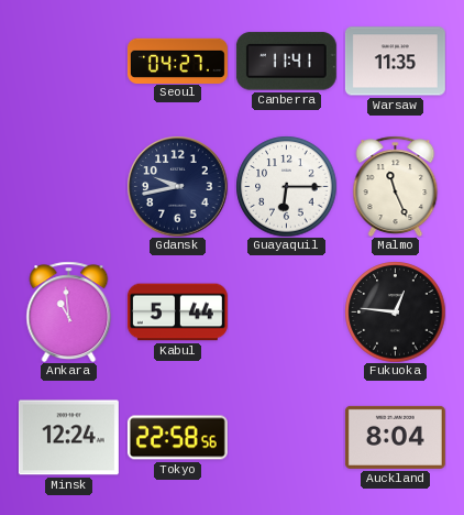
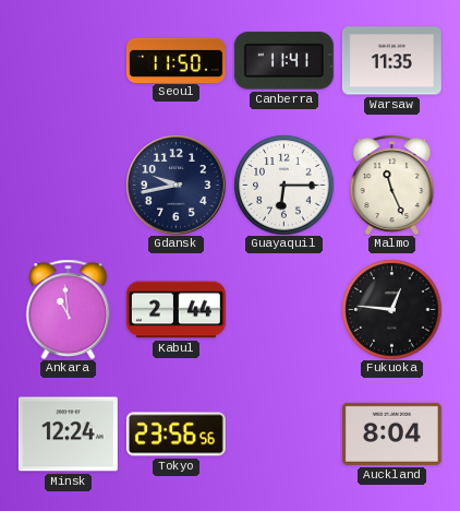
Seoul: 04:27 -> 11:50 (175, 60)
Kabul: 5:44 -> 2:44 (175, 310)
Tokyo: 22:58 -> 23:56 (175, 435)
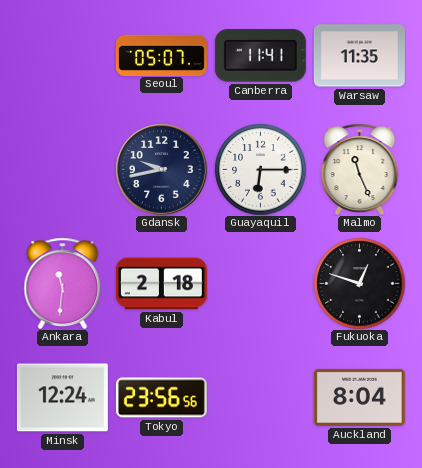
Seoul: 11:50 -> 05:07 (161, 55)
Ankara: 10:59 -> 11:31 (63, 283)
Kabul: 2:44 -> 2:18 (161, 284)
Fukuoka: 12:46 -> 12:48 (359, 283)
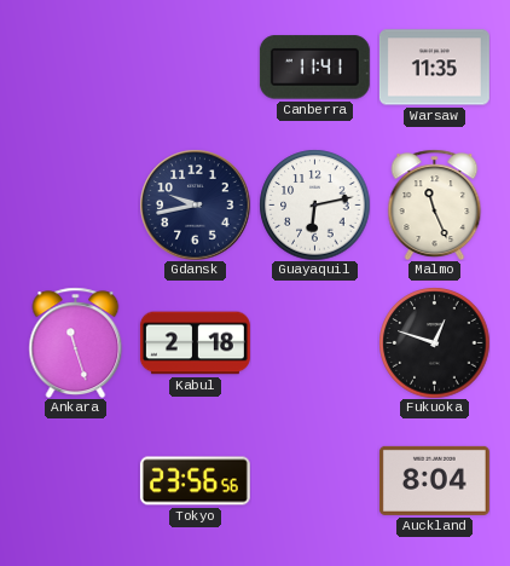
Seoul: 05:07 -> none (161, 55)
Guayaquil: 6:15 -> 6:13 (314, 204)
Ankara: 11:31 -> 11:27 (76, 342)
Minsk: 12:24 -> none (62, 398)
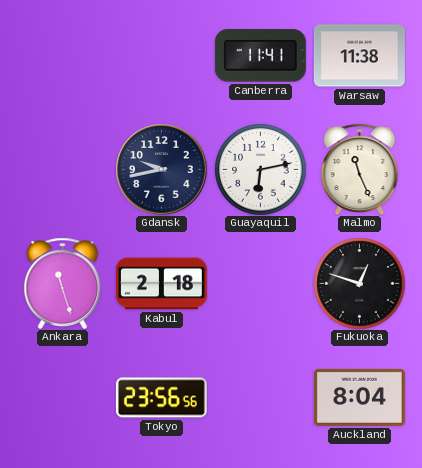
Warsaw: 11:35 -> 11:38 (359, 56)
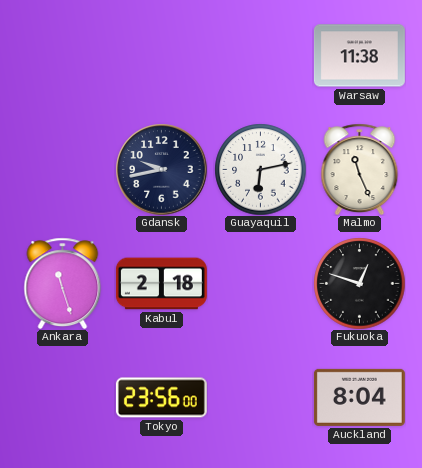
Canberra: 11:41 -> none (260, 56)
Tokyo: 23:56:56 -> 23:56:00 (161, 398)
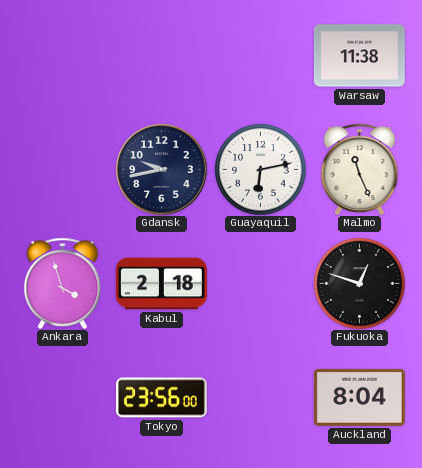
Ankara: 11:27 -> 3:57 (63, 283)
